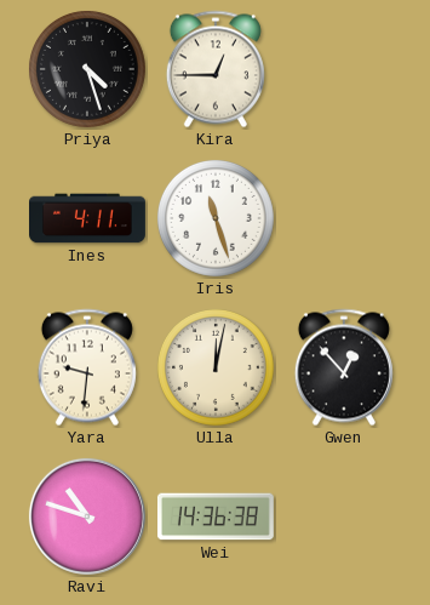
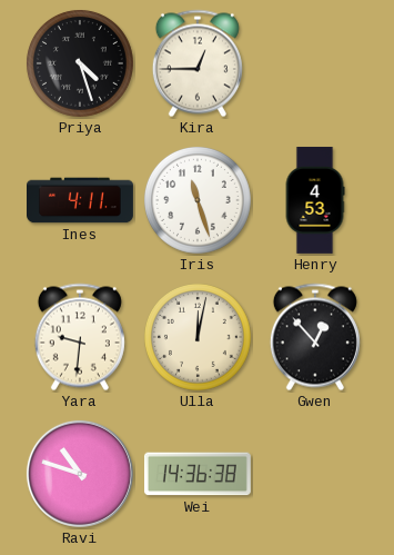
Henry: none -> 4:53 (315, 200)
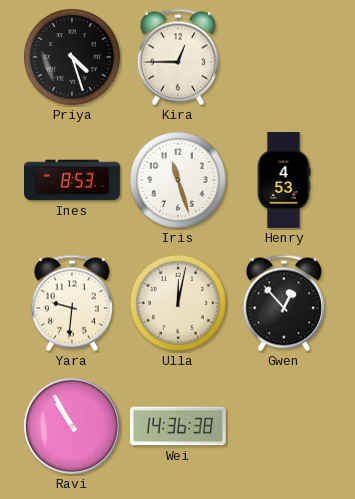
Ines: 4:11 -> 8:53 (73, 180)
Ravi: 10:48 -> 10:55 (72, 426)
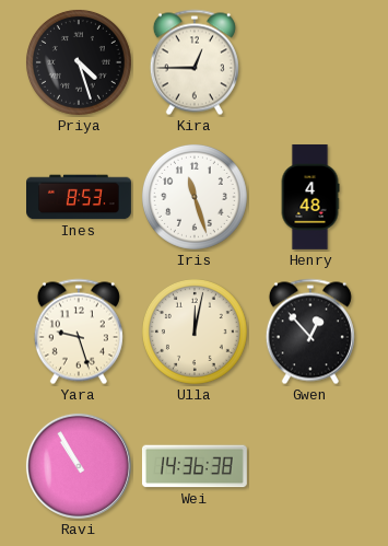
Henry: 4:53 -> 4:48 (310, 197)
Yara: 9:31 -> 9:27 (79, 332)
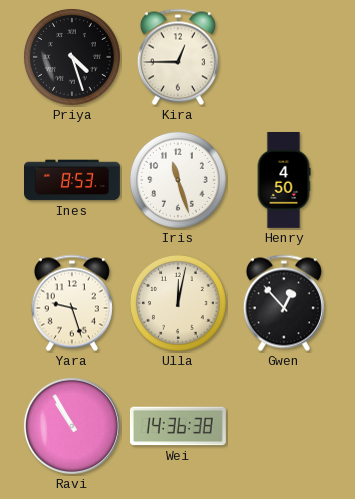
Henry: 4:48 -> 4:50 (284, 180)
